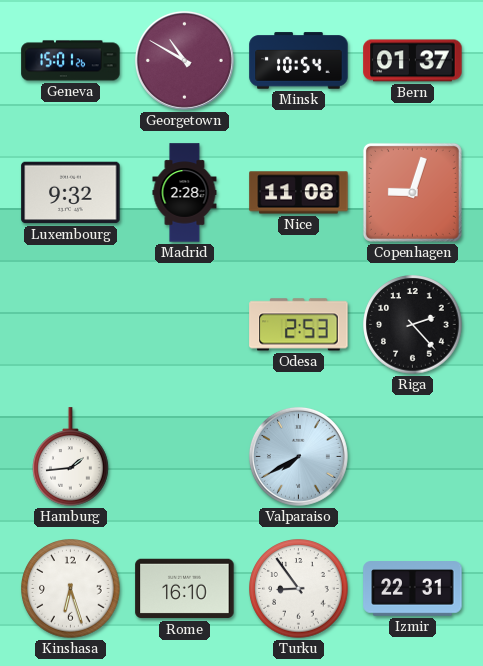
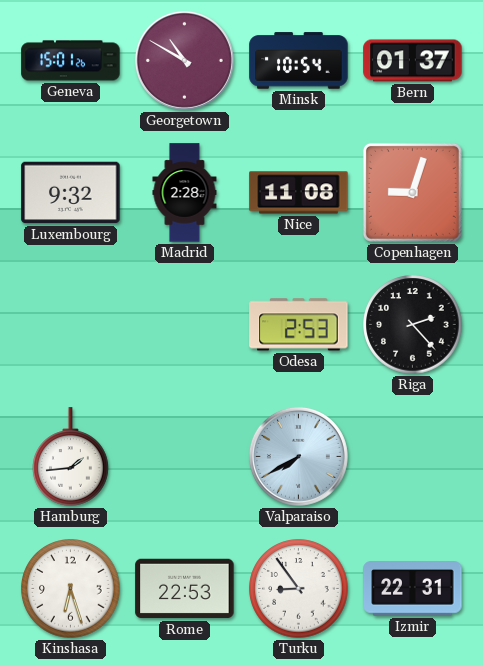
Rome: 16:10 -> 22:53 (185, 589)
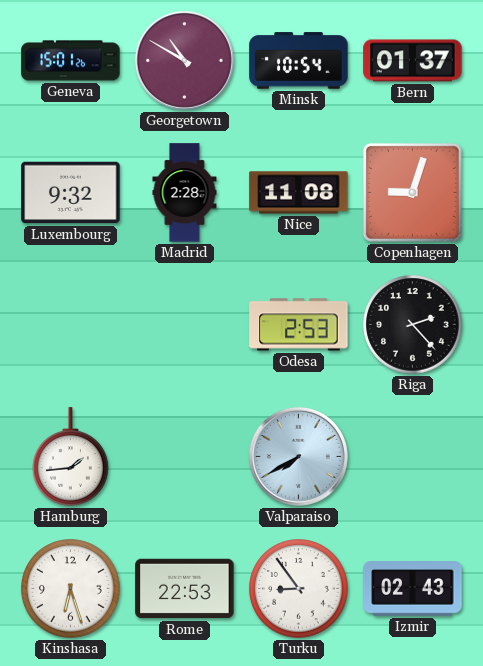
Izmir: 22:31 -> 02:43 (413, 589)
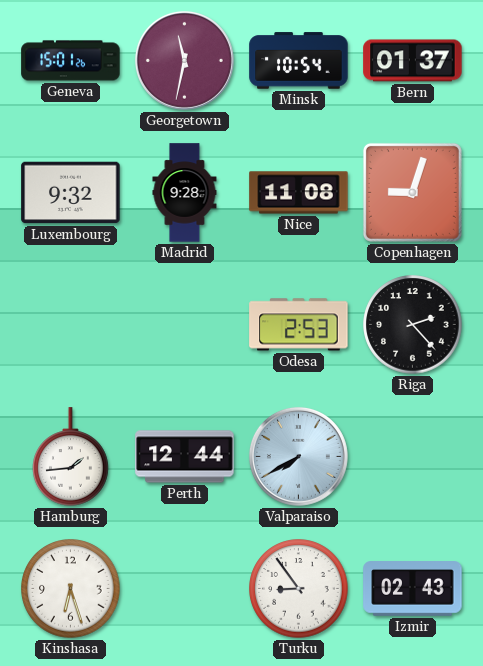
Georgetown: 10:50 -> 11:32 (184, 60)
Madrid: 2:28 -> 9:28 (185, 193)
Perth: none -> 12:44 (185, 457)
Rome: 22:53 -> none (185, 589)
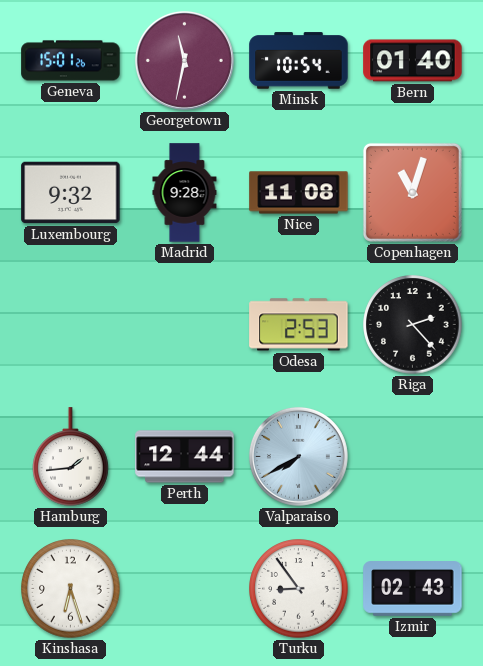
Bern: 01:37 -> 01:40 (413, 61)
Copenhagen: 9:03 -> 11:03 (412, 192)
